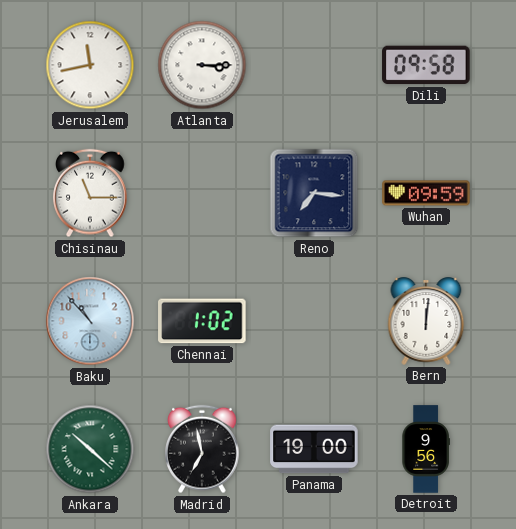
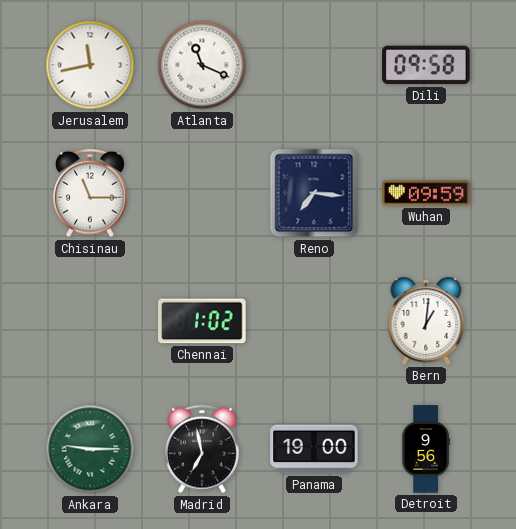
Atlanta: 3:15 -> 11:19 (202, 65)
Baku: 10:53 -> none (90, 321)
Bern: 12:01 -> 1:01 (426, 322)
Ankara: 10:22 -> 9:15 (90, 449)
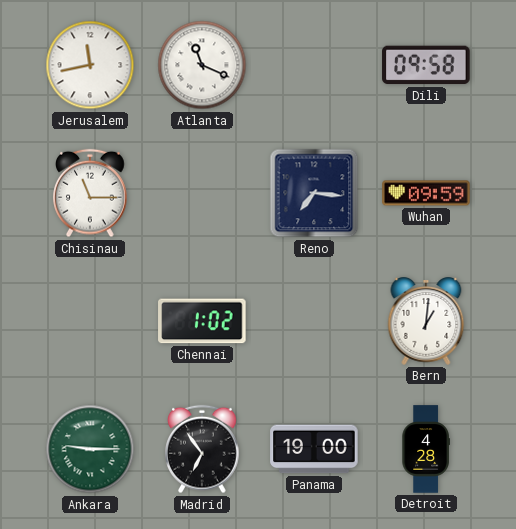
Madrid: 6:58 -> 6:54 (202, 449)
Detroit: 9:56 -> 4:28 (426, 449)
